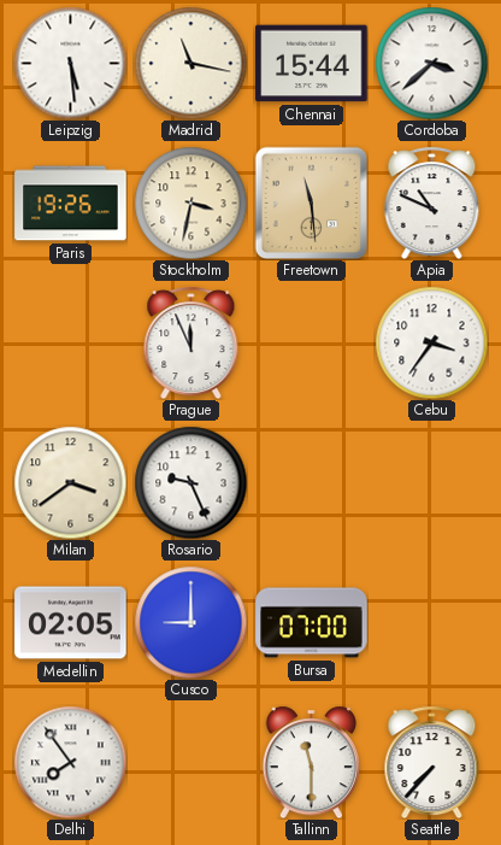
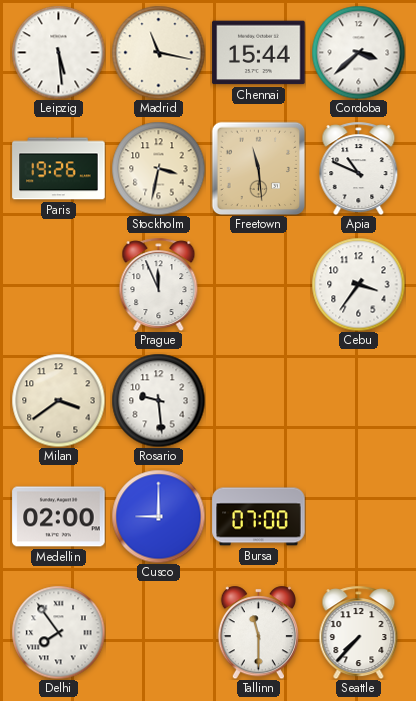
Rosario: 9:26 -> 9:29 (158, 400)
Medellin: 02:05 -> 02:00 (59, 517)
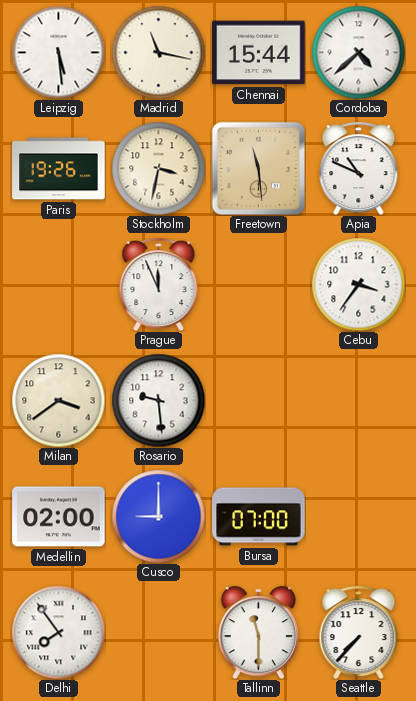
Cordoba: 3:38 -> 4:38 (358, 52)
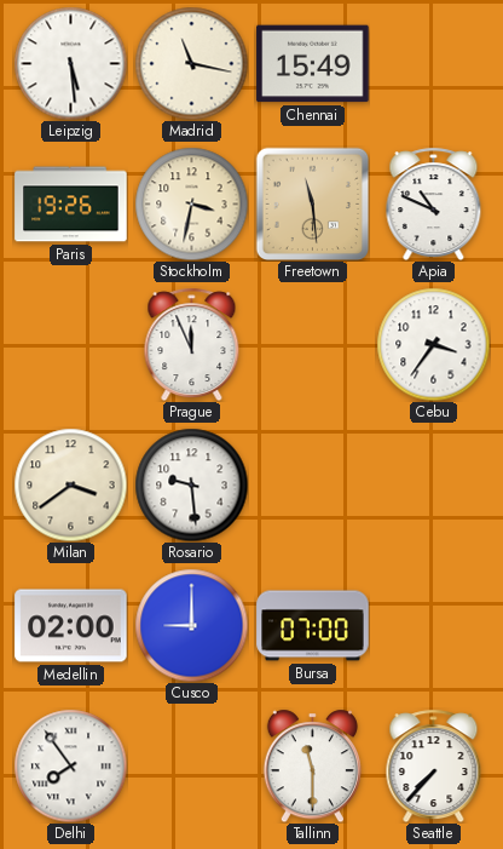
Chennai: 15:44 -> 15:49 (313, 64)
Cordoba: 4:38 -> none (358, 52)
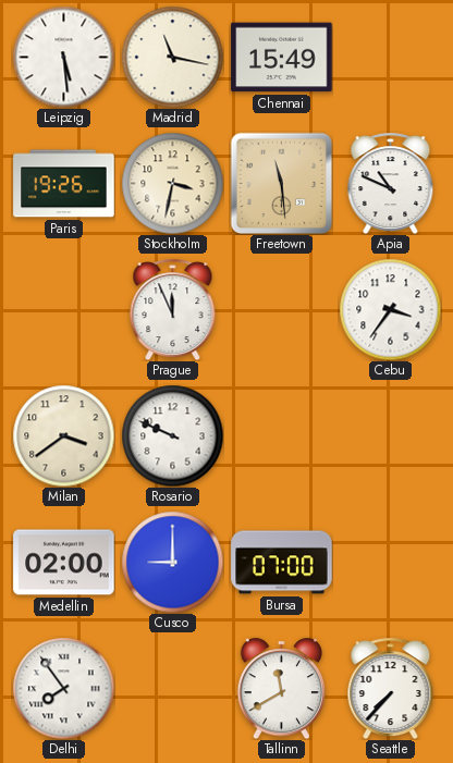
Rosario: 9:29 -> 9:49 (172, 435)
Tallinn: 11:30 -> 11:40 (281, 688)
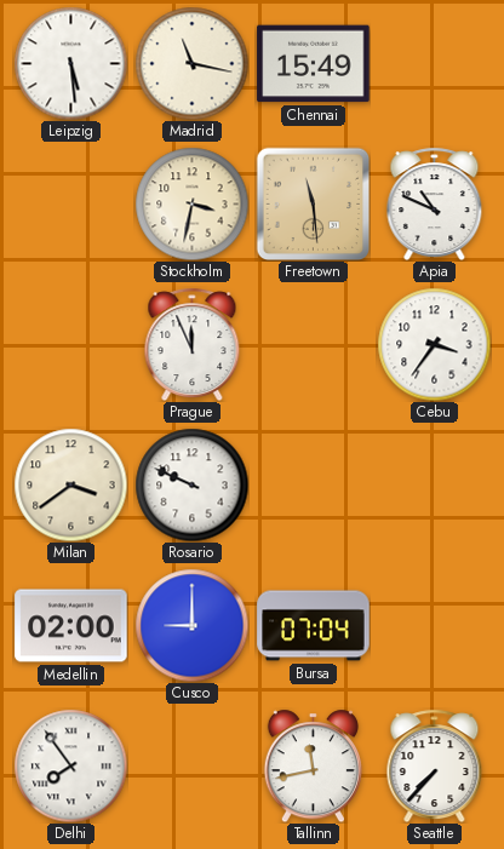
Paris: 19:26 -> none (64, 184)
Bursa: 07:00 -> 07:04 (314, 626)
Tallinn: 11:40 -> 11:43 (313, 765)
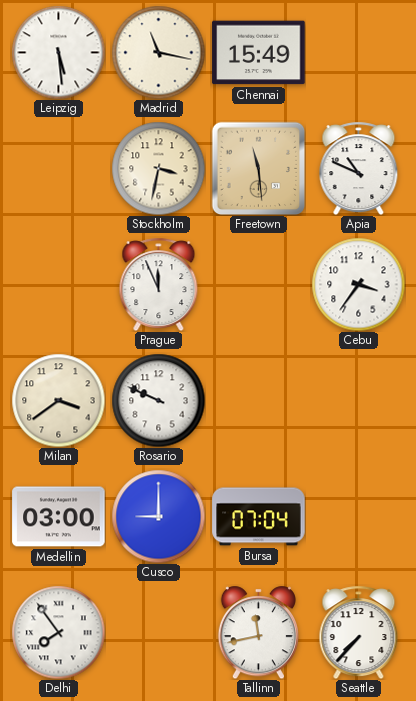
Medellin: 02:00 -> 03:00 (59, 517)
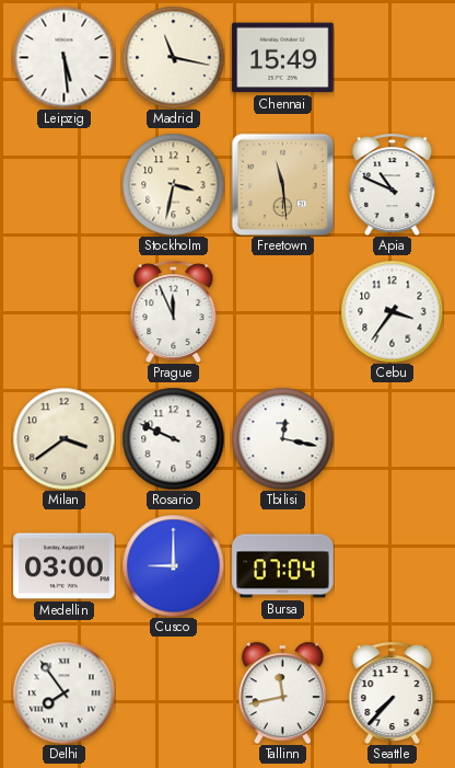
Tbilisi: none -> 12:17 (282, 438)
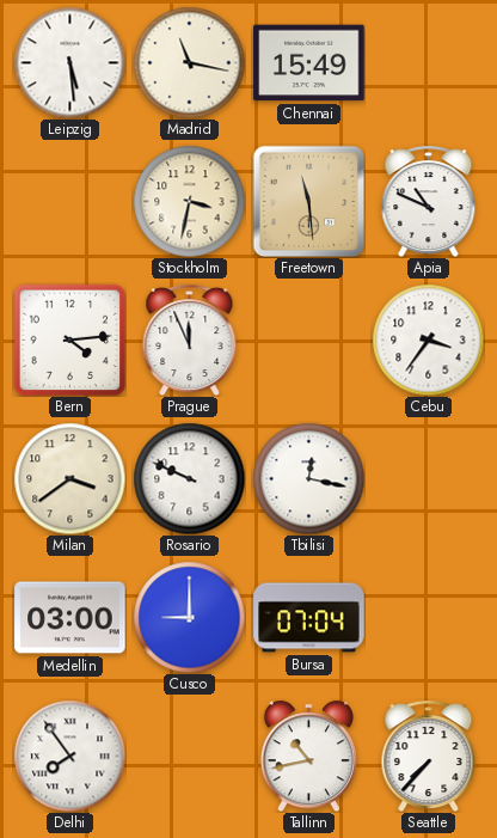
Bern: none -> 4:14 (69, 340)
Tallinn: 11:43 -> 10:43 (308, 756)
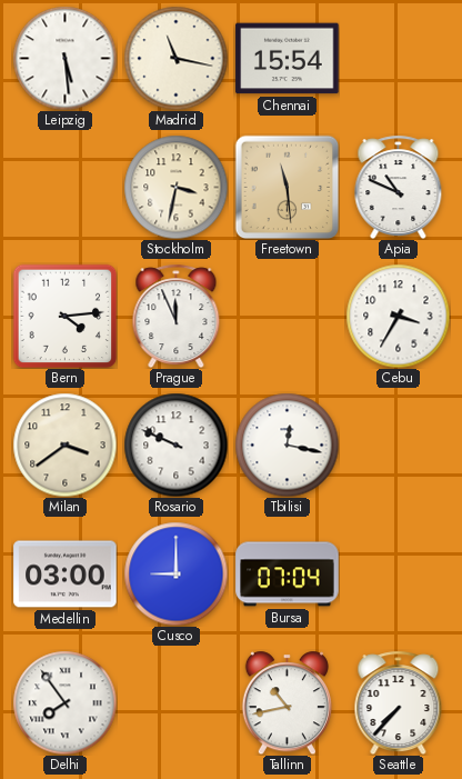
Chennai: 15:49 -> 15:54 (288, 59)
Cebu: 3:36 -> 3:35 (398, 316)
